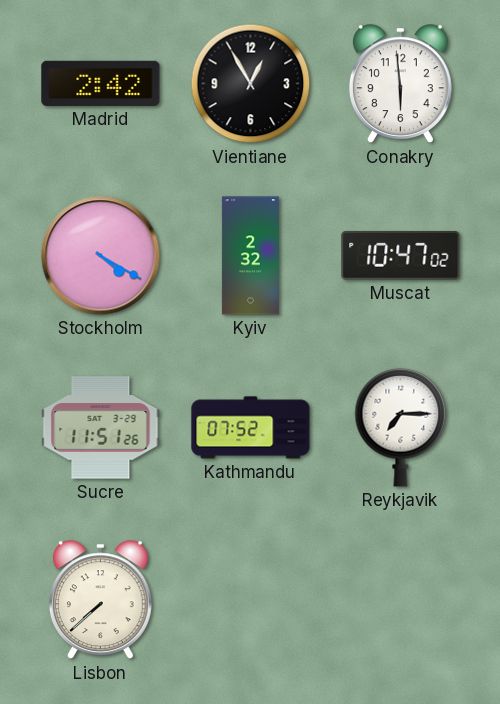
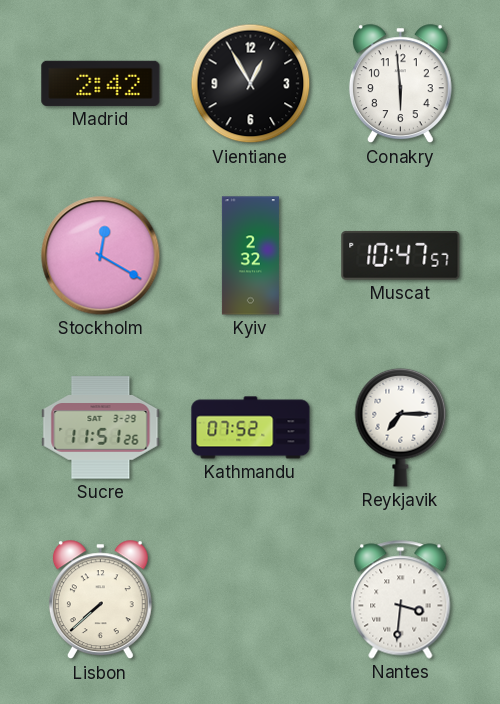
Stockholm: 4:20 -> 12:20 (101, 256)
Muscat: 10:47:02 -> 10:47:57 (401, 256)
Nantes: none -> 3:31 (401, 600)
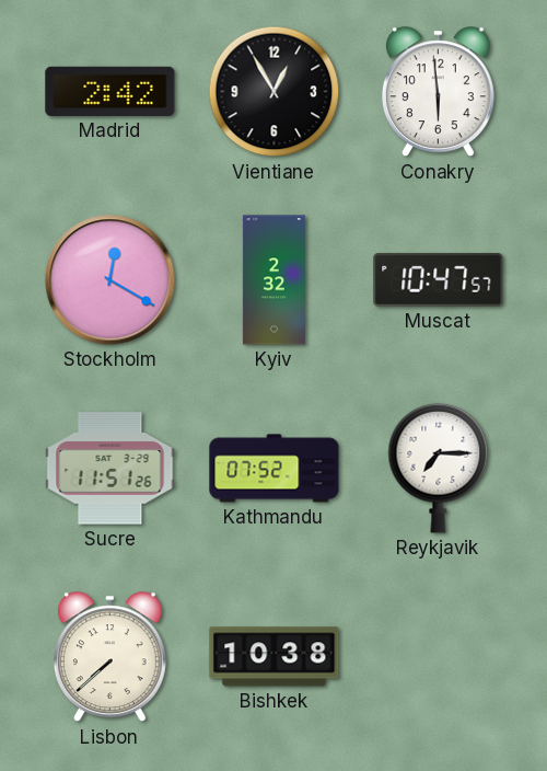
Bishkek: none -> 10:38 (275, 657)
Nantes: 3:31 -> none (401, 600)
